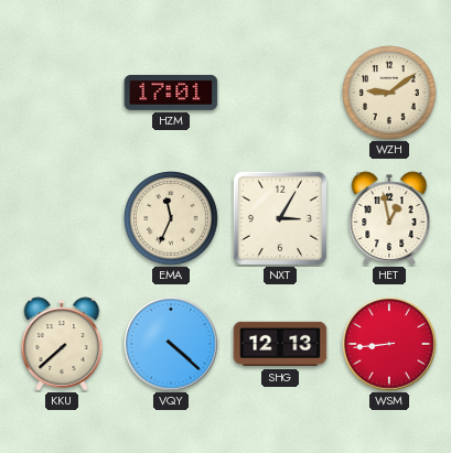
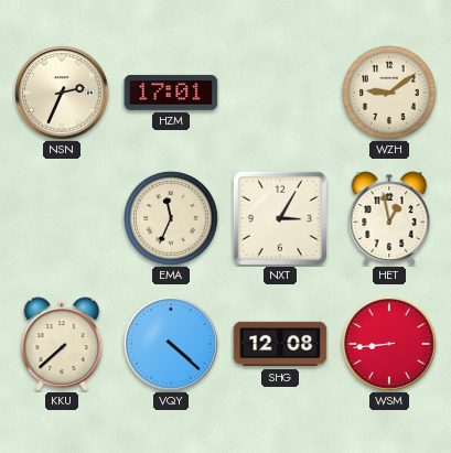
NSN: none -> 2:34 (62, 93)
SHG: 12:13 -> 12:08 (280, 344)
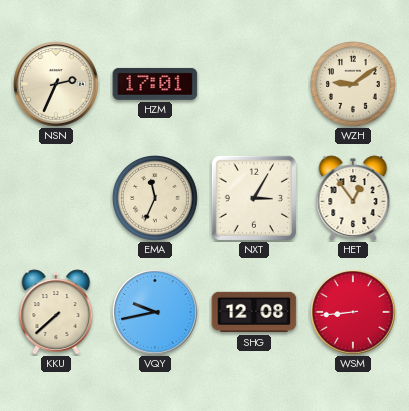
HET: 12:58 -> 12:54 (353, 198)
VQY: 4:22 -> 9:43 (155, 312)
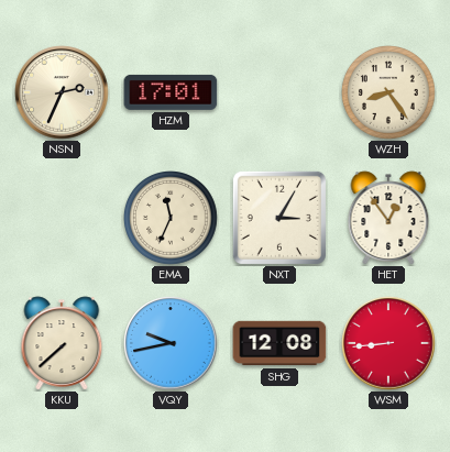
WZH: 9:09 -> 8:24 (389, 93)
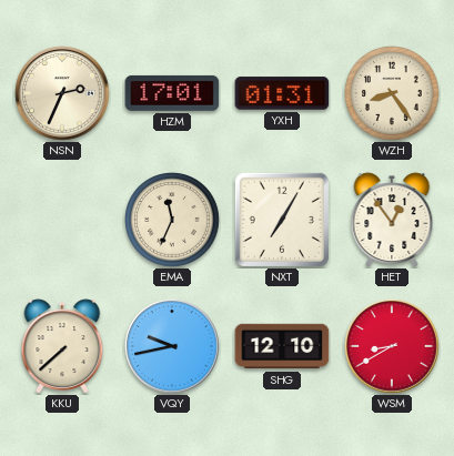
YXH: none -> 01:31 (282, 93)
NXT: 3:05 -> 7:05 (282, 220)
SHG: 12:08 -> 12:10 (282, 346)
WSM: 8:44 -> 8:40 (392, 346)
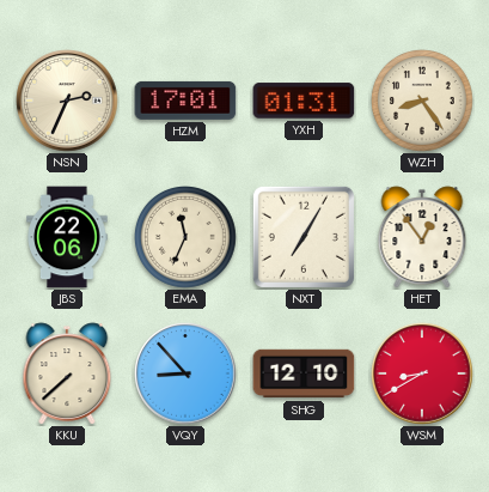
JBS: none -> 22:06 (67, 237)
VQY: 9:43 -> 8:53 (185, 373)
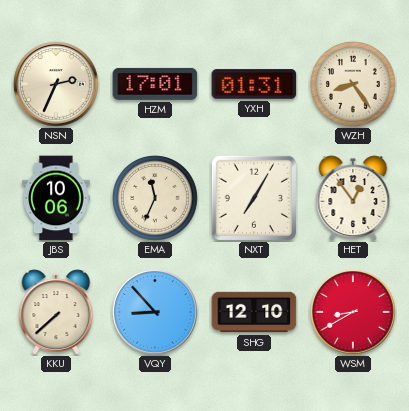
JBS: 22:06 -> 10:06 (56, 198)
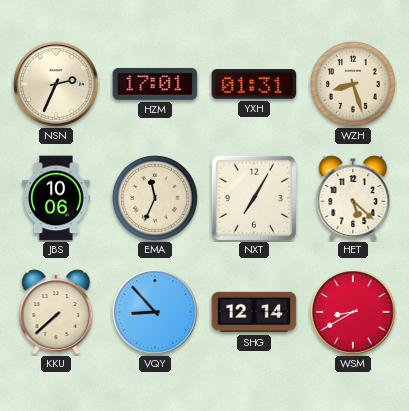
WZH: 8:24 -> 8:27 (354, 85)
HET: 12:54 -> 5:22 (353, 198)
SHG: 12:10 -> 12:14 (254, 312)
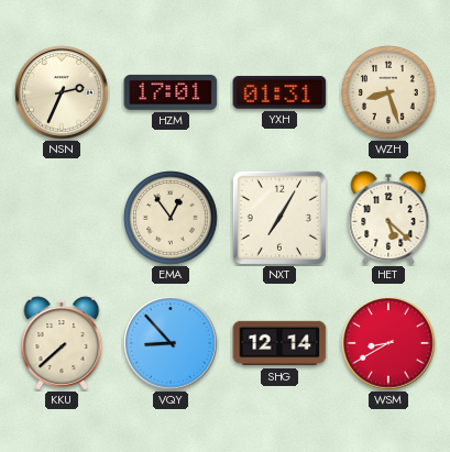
JBS: 10:06 -> none (56, 198)
EMA: 11:34 -> 12:54 (172, 219)
